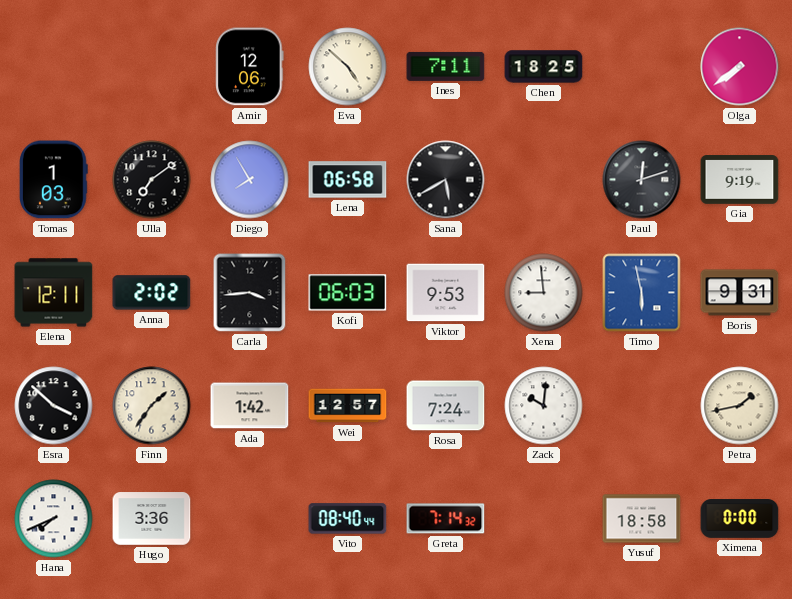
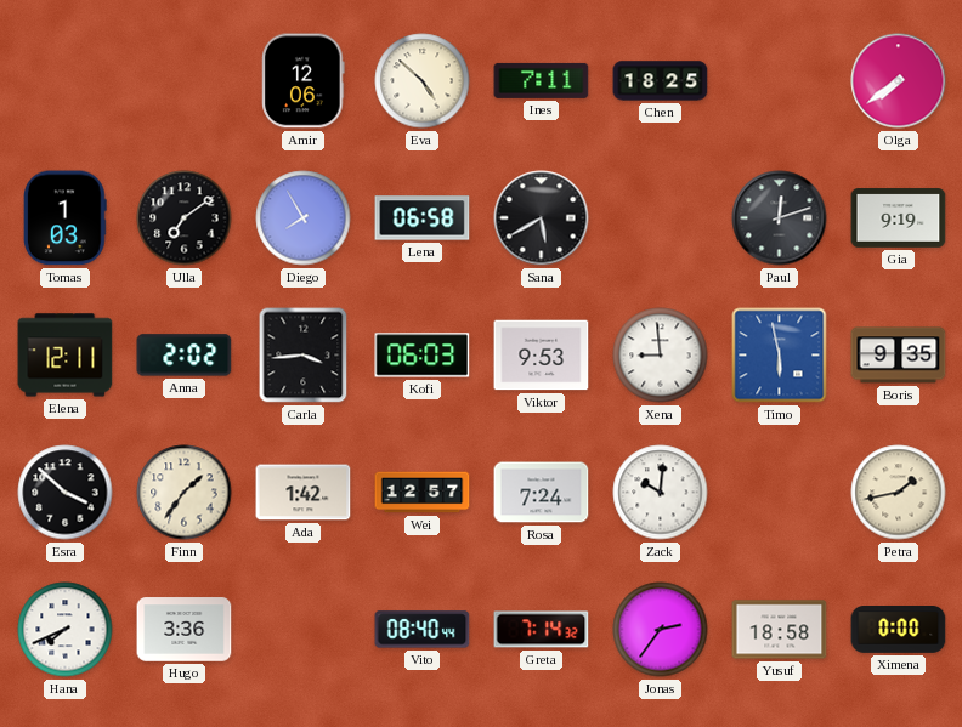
Boris: 9:31 -> 9:35 (899, 356)
Jonas: none -> 2:36 (661, 630)
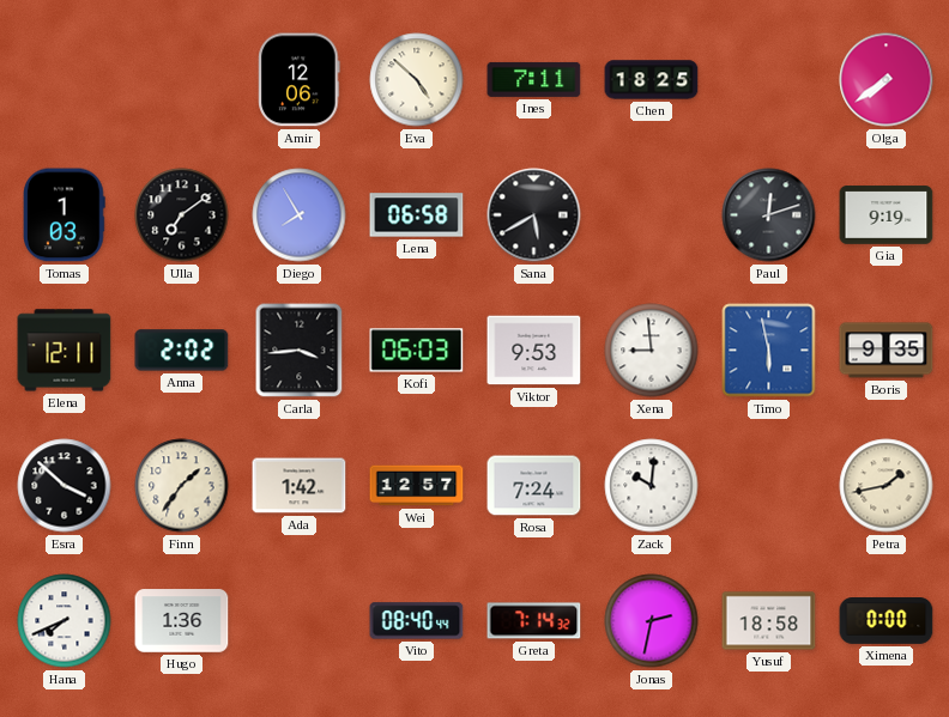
Hugo: 3:36 -> 1:36 (182, 621)
Jonas: 2:36 -> 2:32 (652, 621)
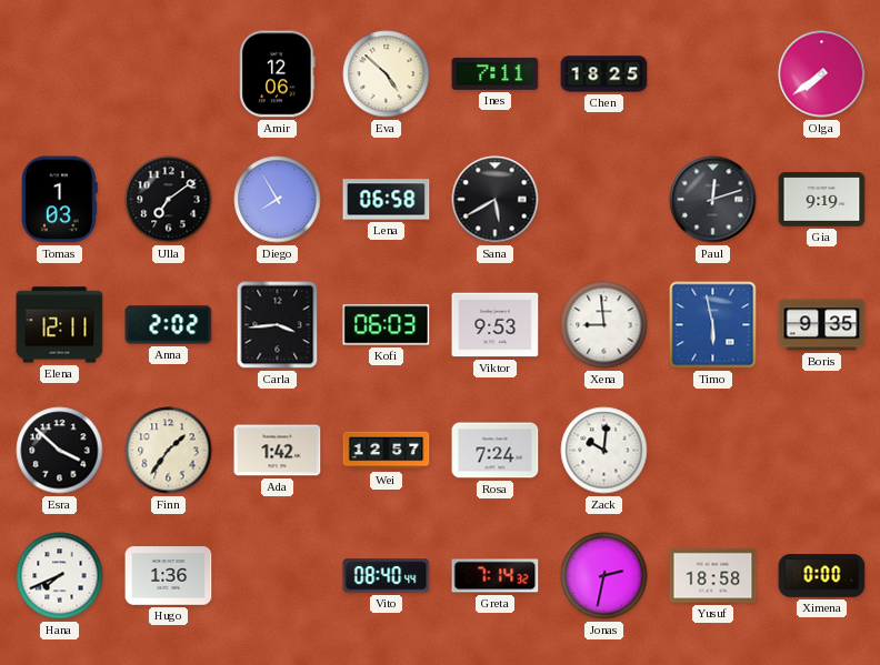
Petra: 1:43 -> none (887, 486)
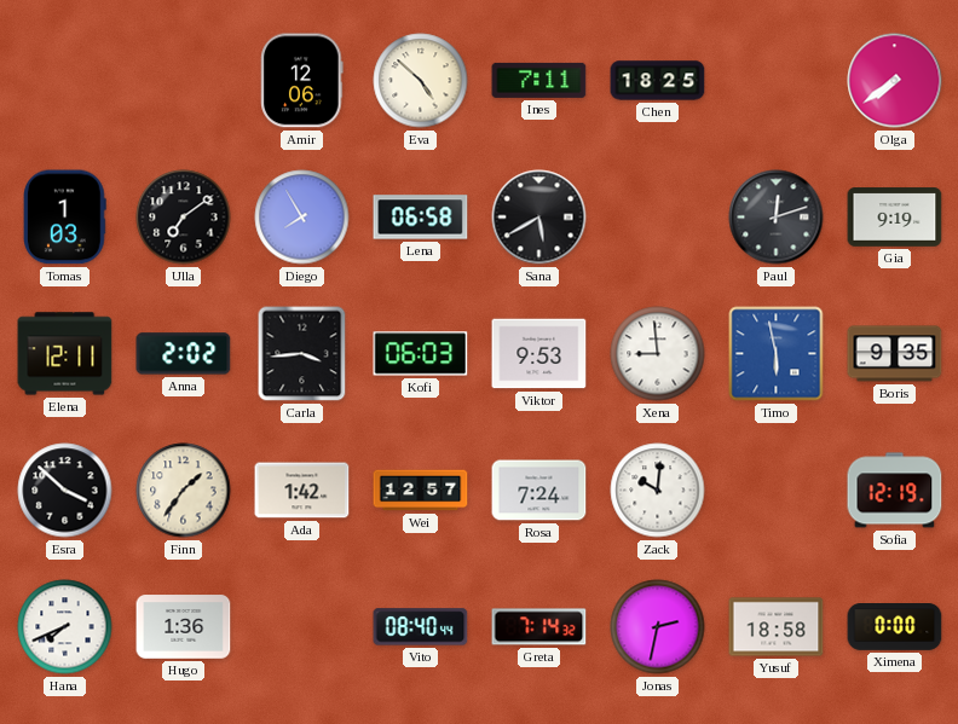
Sofia: none -> 12:19 (895, 491)
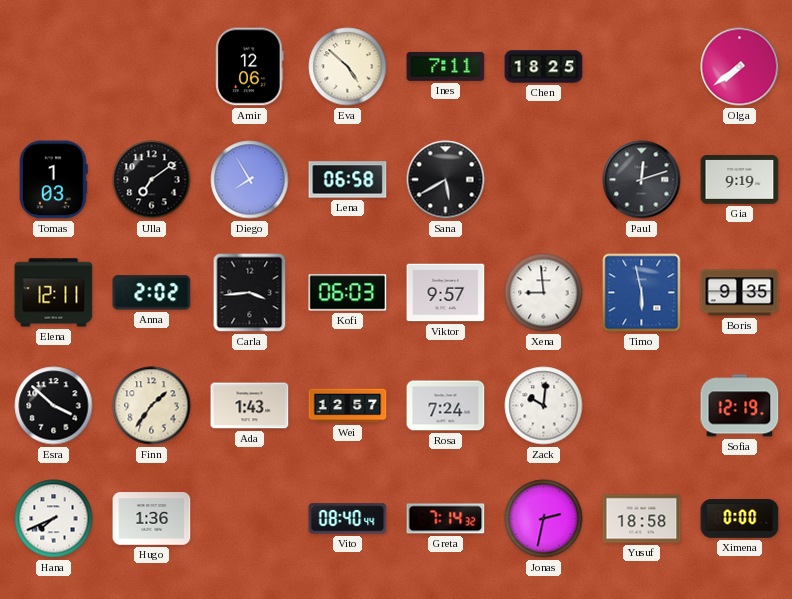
Viktor: 9:53 -> 9:57 (446, 293)
Ada: 1:42 -> 1:43 (250, 406)
